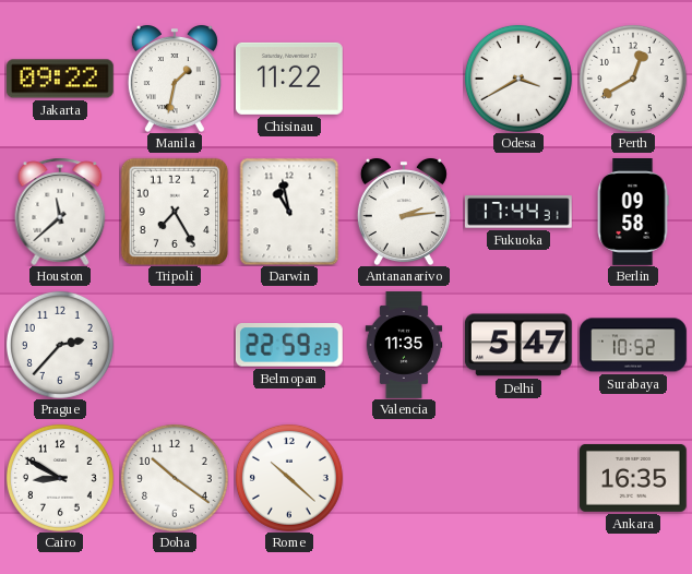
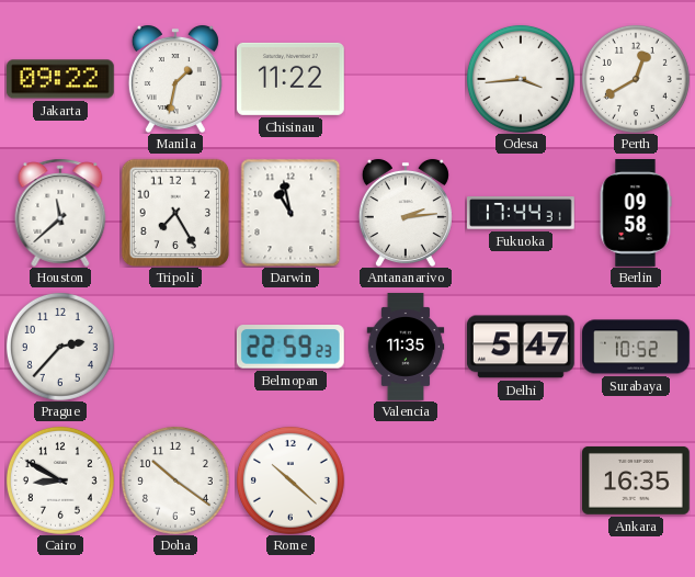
Odesa: 3:40 -> 3:44 (521, 79)
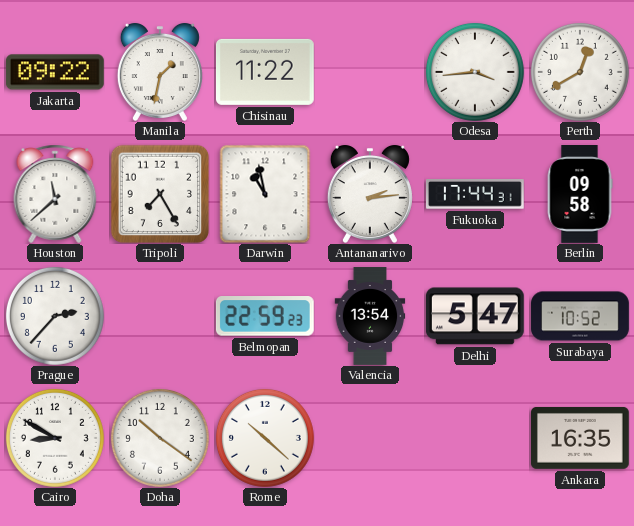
Valencia: 11:35 -> 13:54 (370, 316)
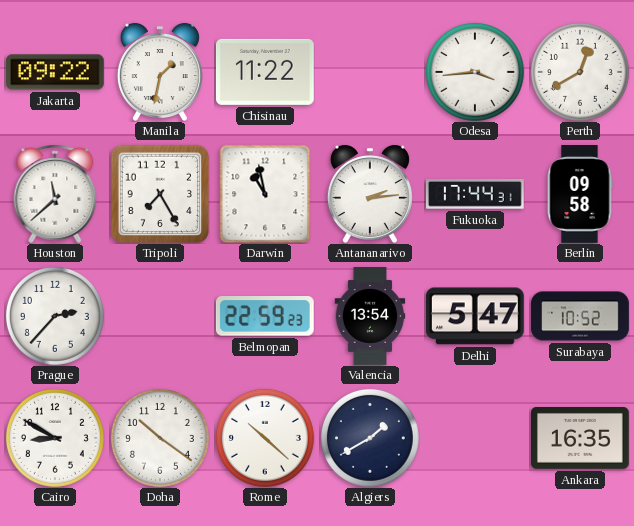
Algiers: none -> 1:40 (370, 438)
